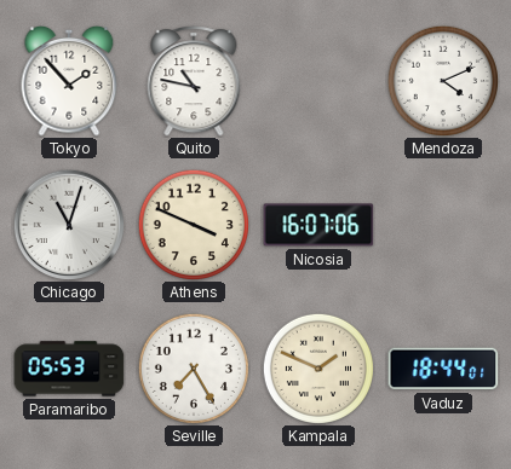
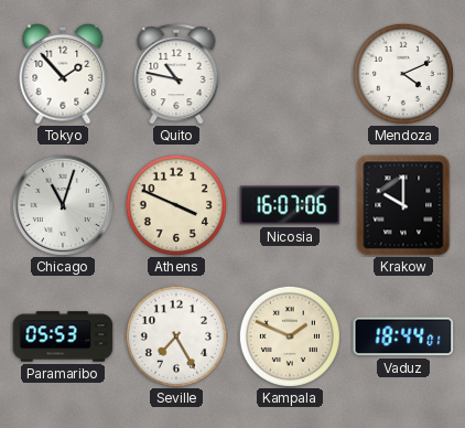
Krakow: none -> 10:00 (403, 205)
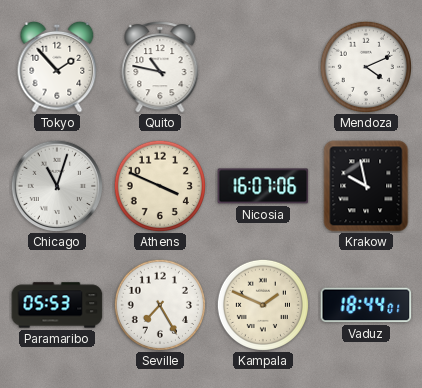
Krakow: 10:00 -> 9:58 (366, 186)
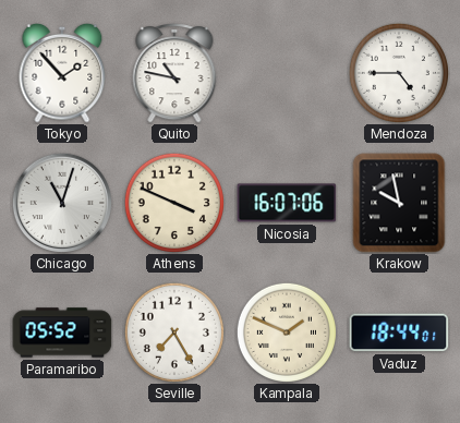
Mendoza: 4:11 -> 4:45 (399, 73)
Paramaribo: 05:53 -> 05:52 (62, 333)
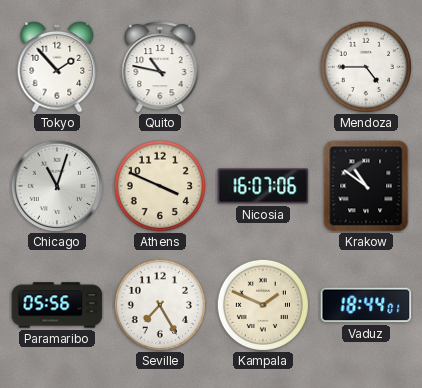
Krakow: 9:58 -> 10:51 (366, 186)
Paramaribo: 05:52 -> 05:56 (57, 305)
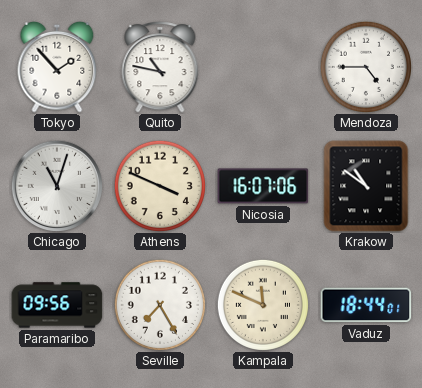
Paramaribo: 05:56 -> 09:56 (57, 305)
Kampala: 1:49 -> 11:49 (263, 305)
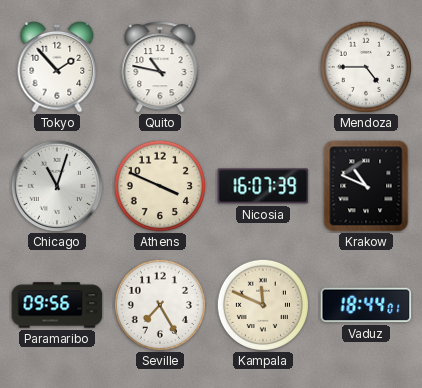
Nicosia: 16:07:06 -> 16:07:39 (263, 186)
Krakow: 10:51 -> 10:49 (366, 186)
